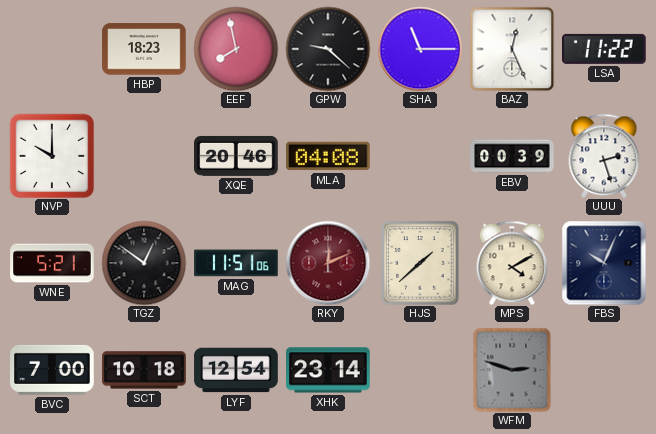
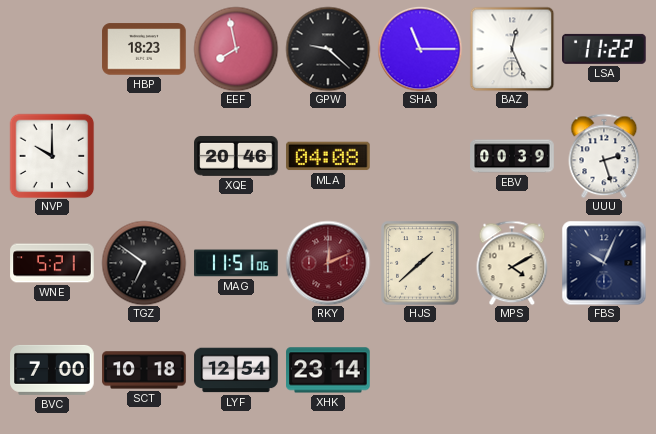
TGZ: 12:51 -> 6:51 (144, 263)
WFM: 2:48 -> none (512, 370)
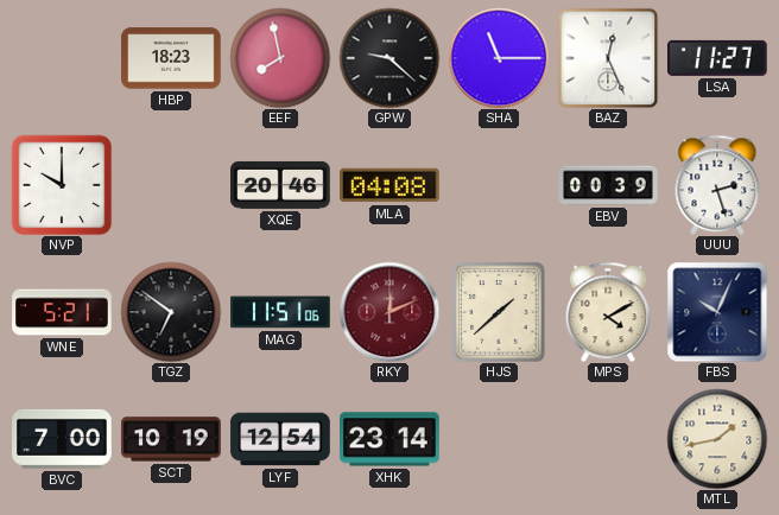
LSA: 11:22 -> 11:27 (718, 58)
SCT: 10:18 -> 10:19 (171, 439)
MTL: none -> 1:43 (717, 439)
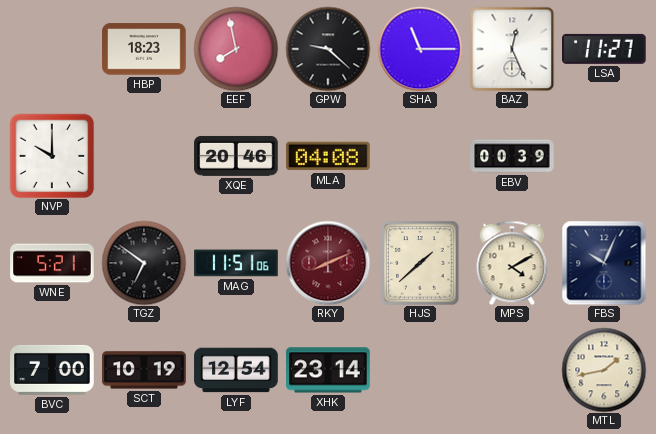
UUU: 2:27 -> none (717, 185)
RKY: 12:11 -> 8:11 (328, 263)
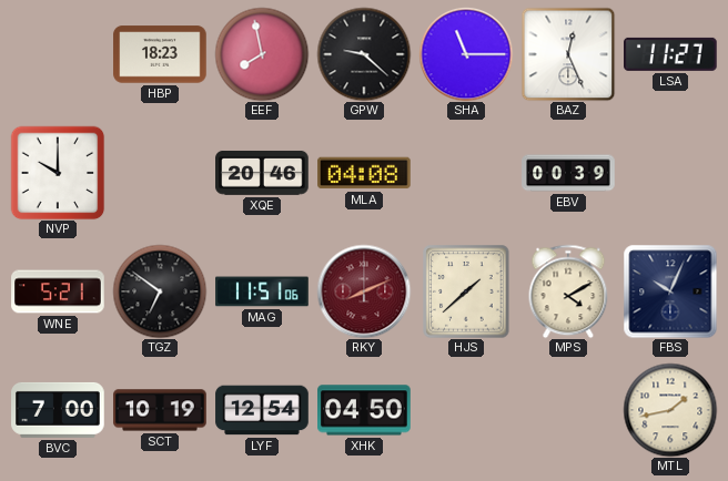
XHK: 23:14 -> 04:50 (364, 410)
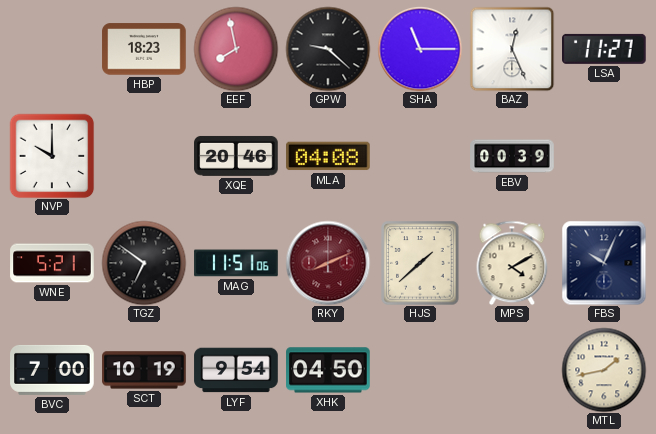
LYF: 12:54 -> 9:54 (236, 370)
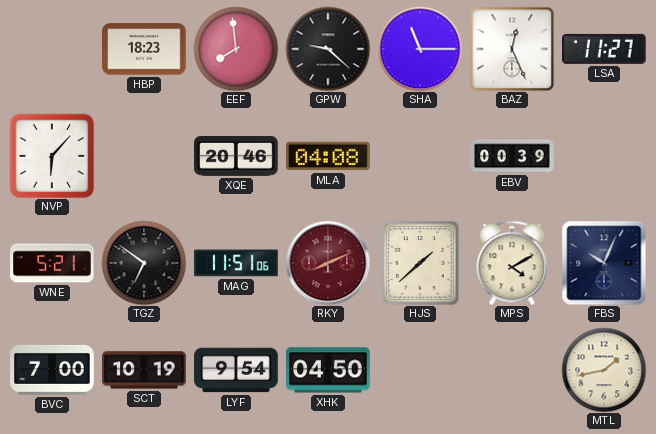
EEF: 7:58 -> 7:59 (236, 49)
NVP: 10:00 -> 6:07 (52, 156)
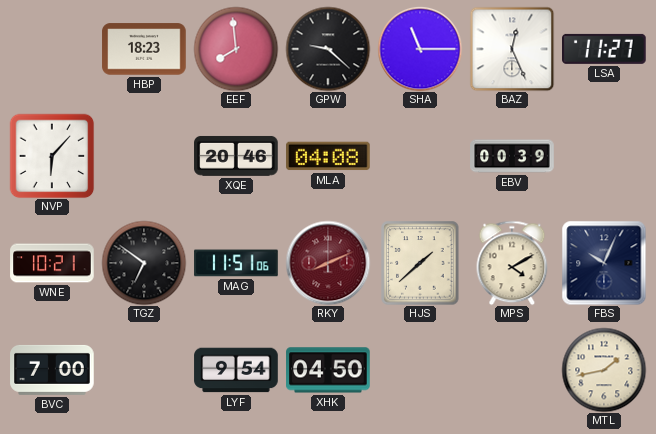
WNE: 5:21 -> 10:21 (52, 263)
SCT: 10:19 -> none (144, 370)
